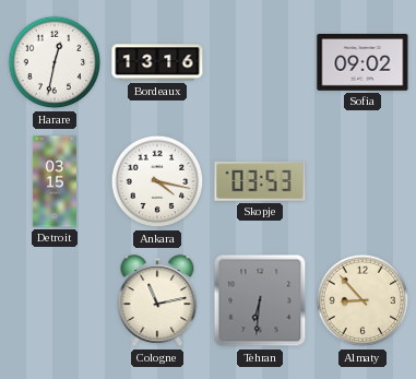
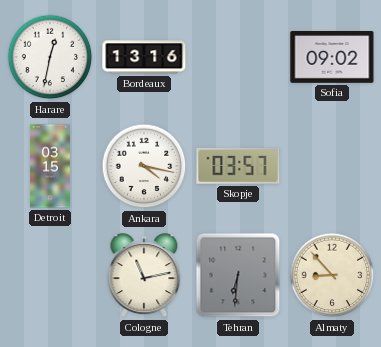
Skopje: 03:53 -> 03:57 (238, 166)
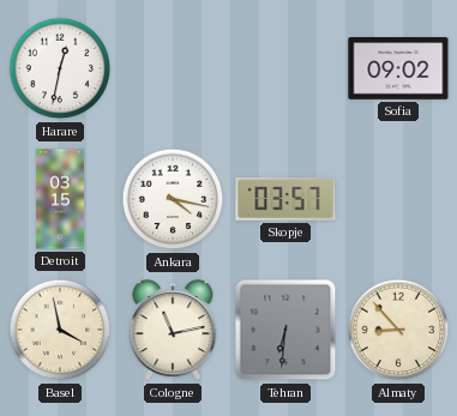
Bordeaux: 13:16 -> none (144, 57)
Basel: none -> 3:58 (60, 330)
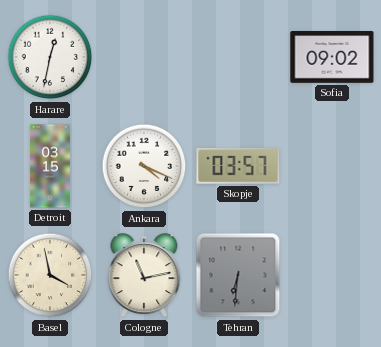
Ankara: 4:17 -> 4:19 (144, 166)
Almaty: 8:53 -> none (398, 330)
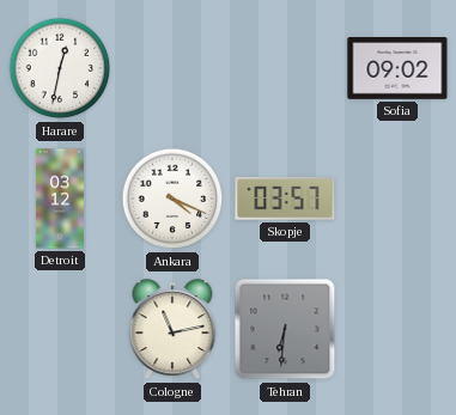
Detroit: 03:15 -> 03:12 (60, 199)
Basel: 3:58 -> none (50, 275)
